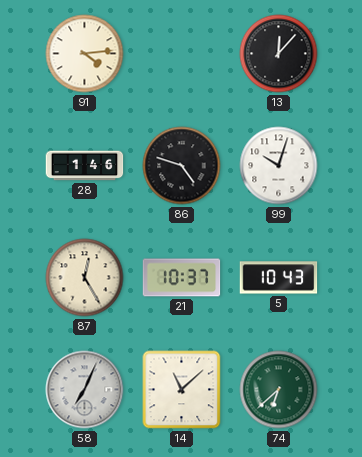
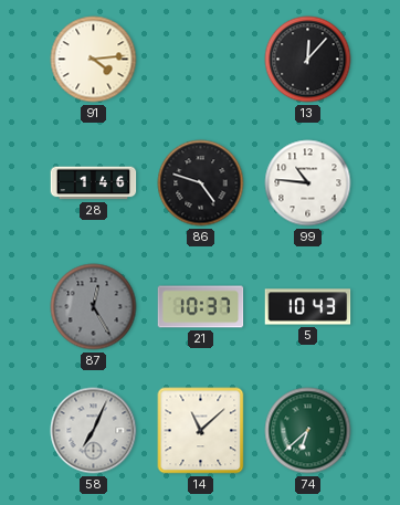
99: 10:03 -> 10:46 (308, 183)
87 dial: cream -> grey (94, 307)
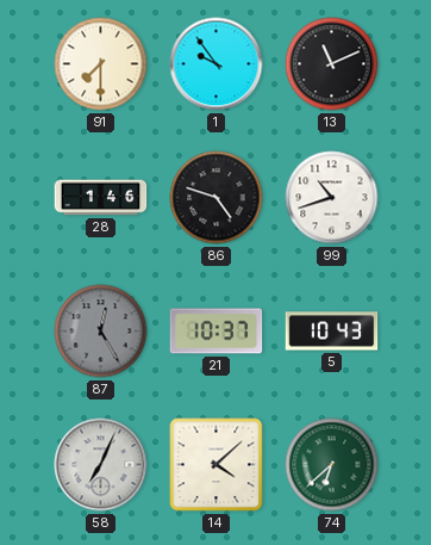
91: 4:14 -> 7:30 (101, 64)
1: none -> 9:54 (217, 64)
13: 12:07 -> 11:11 (332, 64)
99: 10:46 -> 10:42 (332, 198)
14: 11:08 -> 4:08 (217, 465)
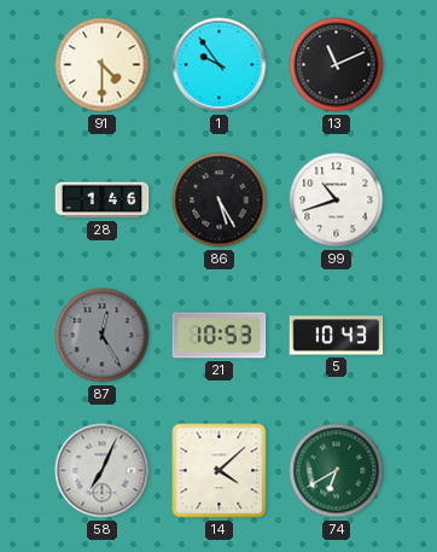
91: 7:30 -> 4:30 (103, 65)
86: 4:48 -> 5:25 (220, 201)
21: 10:37 -> 10:53 (220, 336)
74: 6:38 -> 6:40 (337, 471)
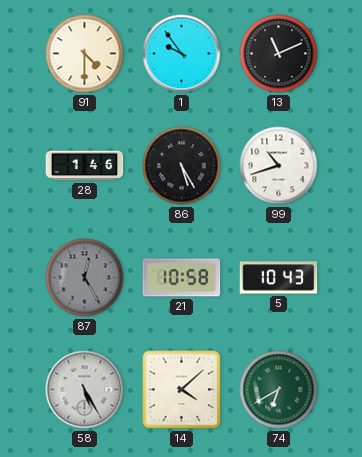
21: 10:53 -> 10:58 (182, 278)
58: 7:04 -> 5:25 (85, 390)
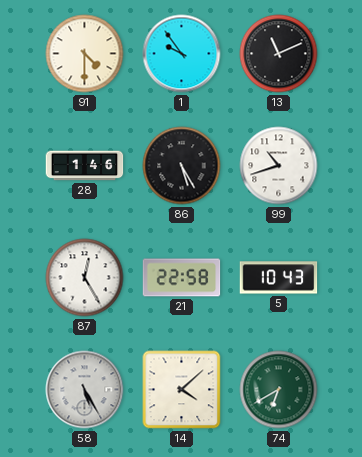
87 dial: grey -> white (85, 278)
21: 10:58 -> 22:58 (182, 278)
